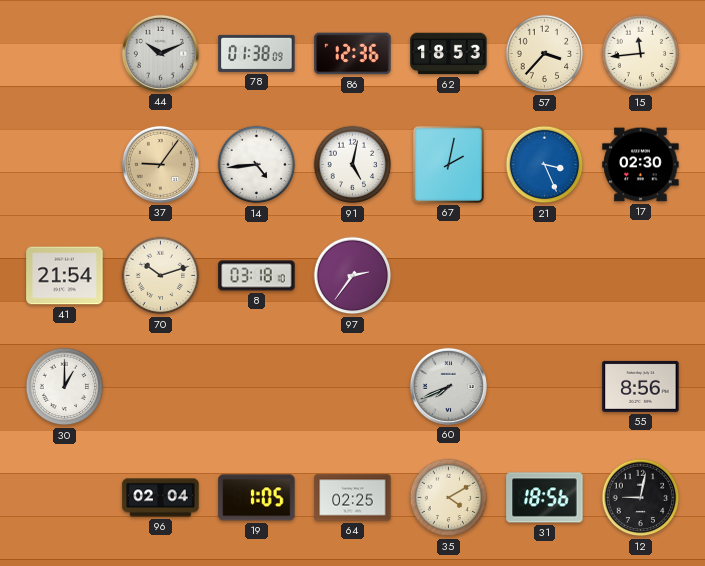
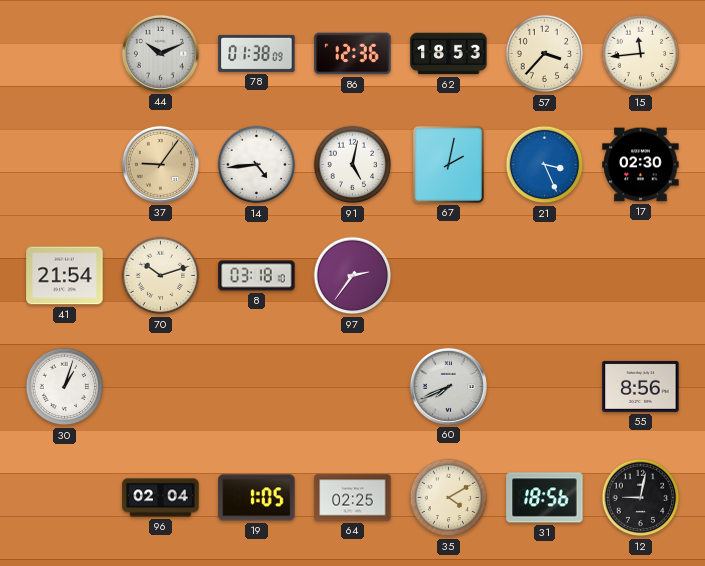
30: 1:00 -> 1:03 (65, 387)
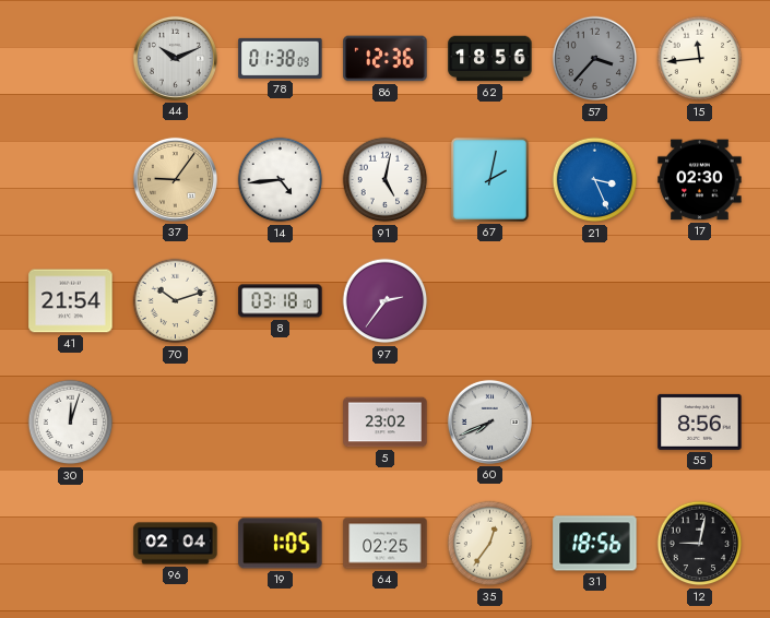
62: 18:53 -> 18:56 (490, 59)
57 dial: cream -> grey (595, 59)
30: 1:03 -> 12:03 (71, 423)
5: none -> 23:02 (386, 423)
35: 4:10 -> 12:36 (490, 544)
